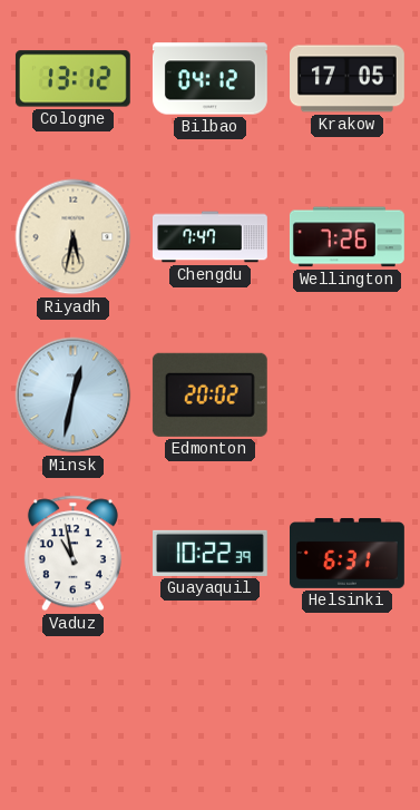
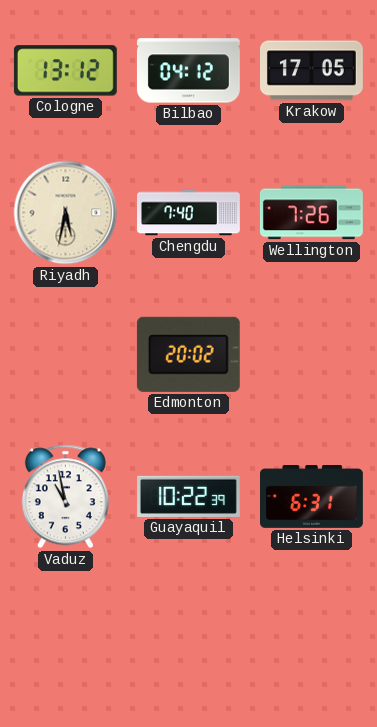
Chengdu: 7:47 -> 7:40 (189, 213)
Minsk: 12:32 -> none (74, 396)
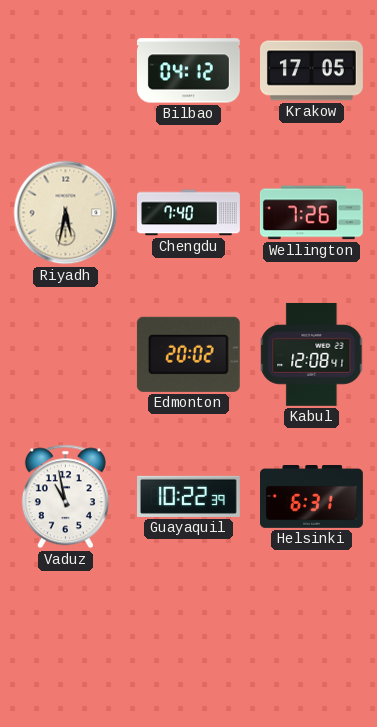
Cologne: 13:12 -> none (65, 71)
Kabul: none -> 12:08 (312, 354)
